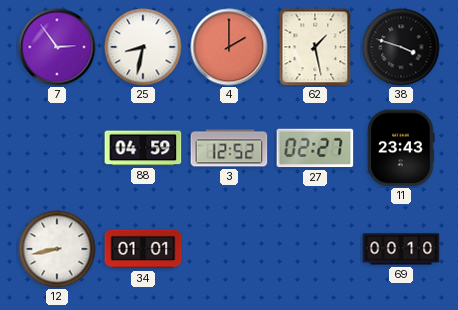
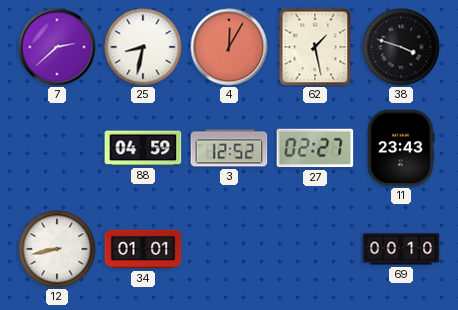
7: 2:54 -> 2:38 (57, 47)
4: 2:00 -> 12:05 (229, 47)
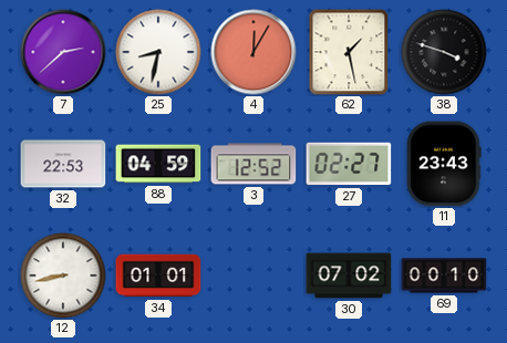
32: none -> 22:53 (63, 164)
30: none -> 07:02 (349, 276)
